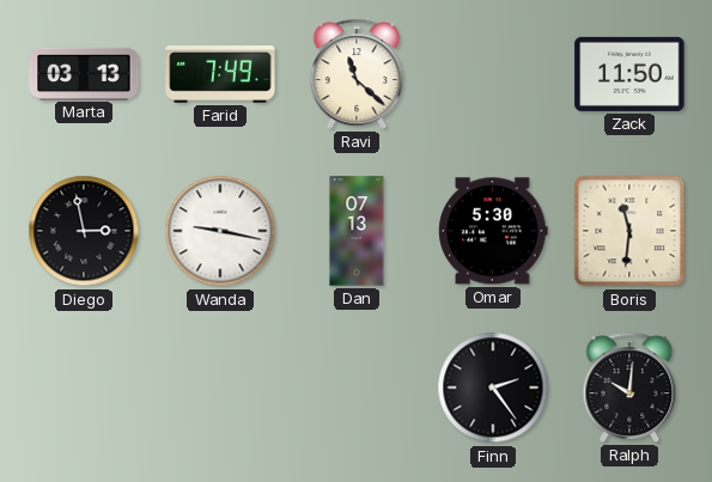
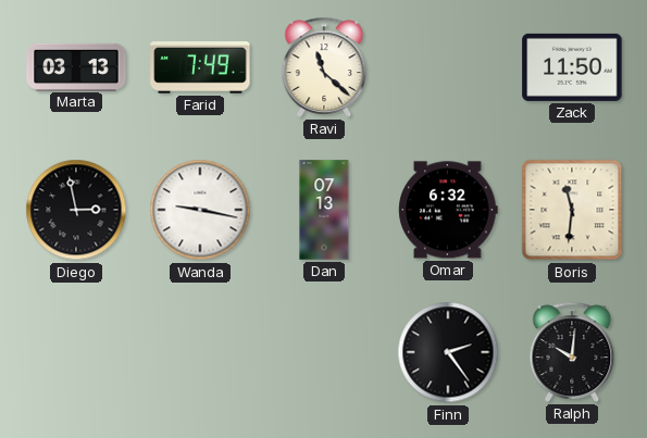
Omar: 5:30 -> 6:32 (448, 210)
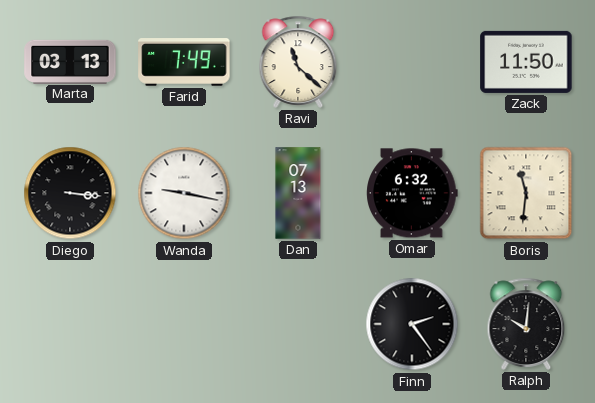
Diego: 2:58 -> 3:16 (70, 193)
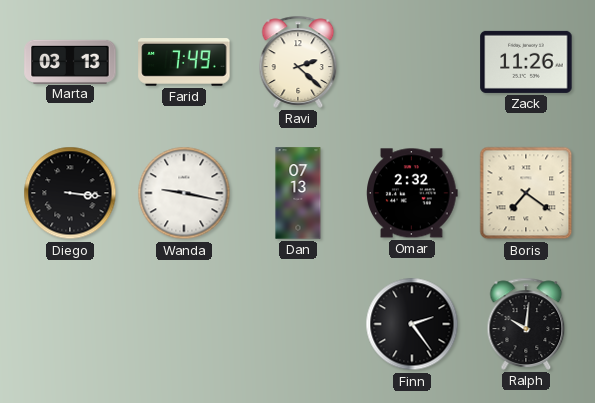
Ravi: 11:22 -> 2:22 (298, 62)
Zack: 11:50 -> 11:26 (526, 62)
Omar: 6:32 -> 2:32 (412, 193)
Boris: 11:31 -> 7:21 (526, 193)
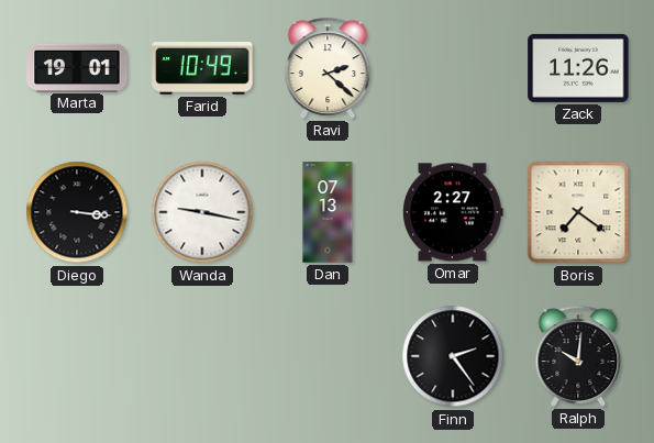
Marta: 03:13 -> 19:01 (77, 67)
Farid: 7:49 -> 10:49 (202, 68)
Omar: 2:32 -> 2:27 (453, 212)
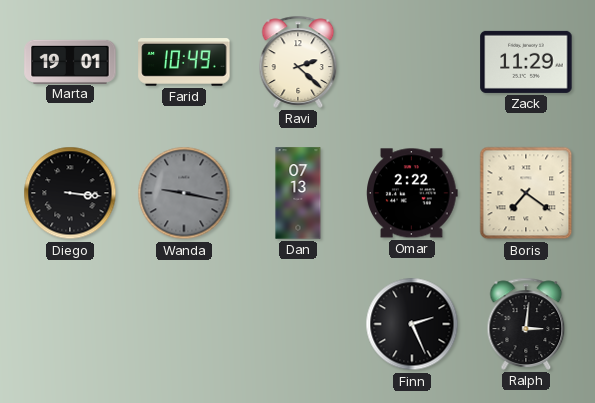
Zack: 11:26 -> 11:29 (526, 62)
Wanda dial: white -> grey (184, 193)
Omar: 2:27 -> 2:22 (412, 193)
Finn: 2:24 -> 2:26 (412, 324)
Ralph: 10:01 -> 3:01 (526, 324)
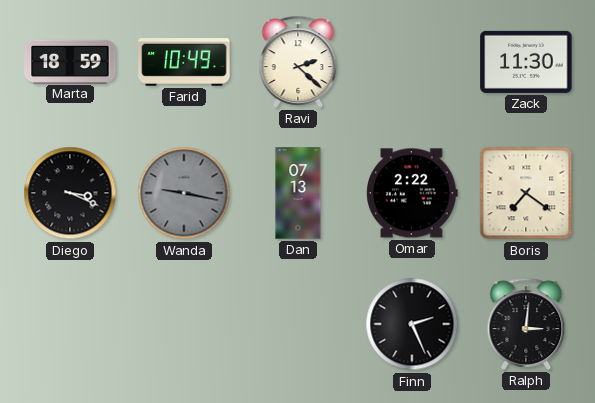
Marta: 19:01 -> 18:59 (70, 61)
Zack: 11:29 -> 11:30 (526, 62)
Diego: 3:16 -> 3:19 (70, 193)
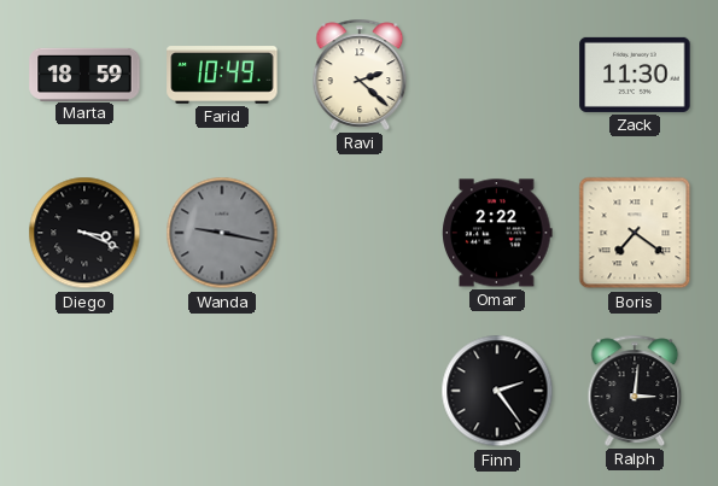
Dan: 07:13 -> none (298, 193)
Finn: 2:26 -> 2:24 (497, 391)
